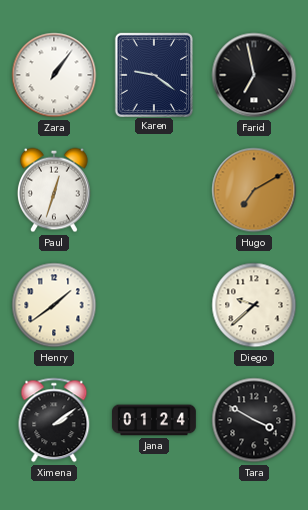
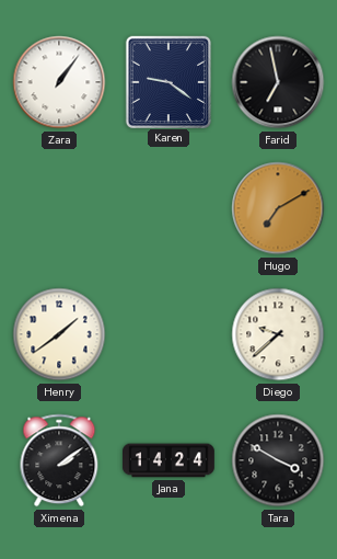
Paul: 12:33 -> none (54, 190)
Jana: 01:24 -> 14:24 (170, 460)
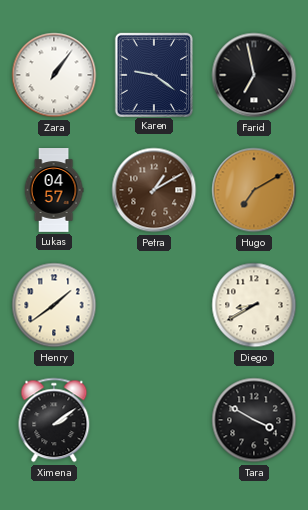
Lukas: none -> 04:57 (54, 190)
Petra: none -> 1:10 (154, 190)
Diego: 9:38 -> 8:40 (254, 305)
Jana: 14:24 -> none (170, 460)
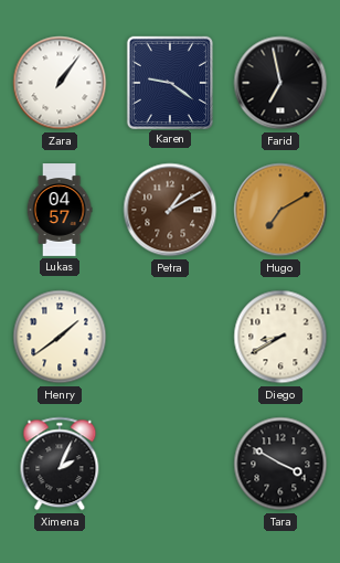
Ximena: 2:09 -> 2:04 (60, 464)
